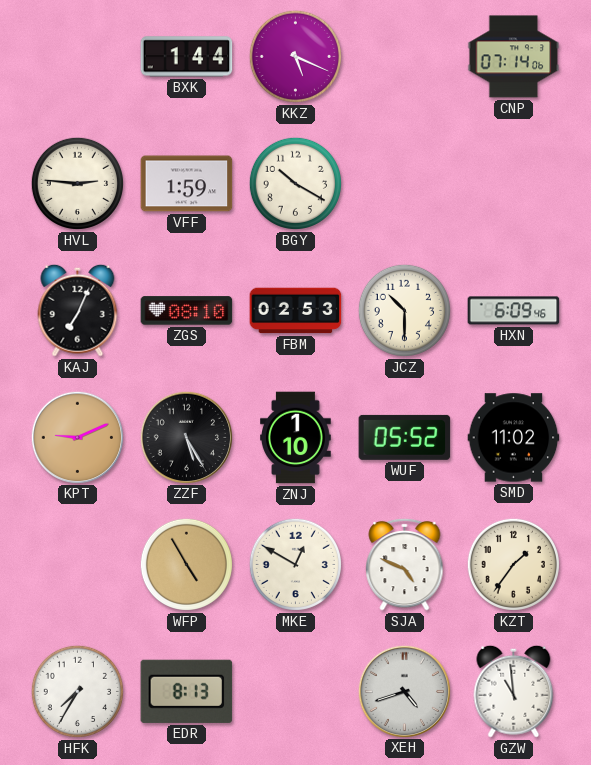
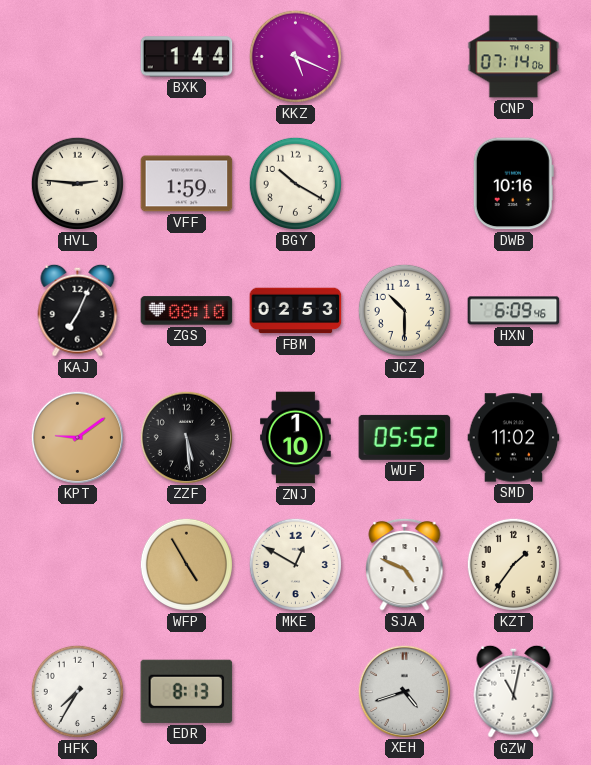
DWB: none -> 10:16 (513, 184)
KPT: 9:11 -> 9:09 (77, 437)
ZZF: 5:25 -> 5:29 (186, 437)
GZW: 10:59 -> 11:02 (514, 691)
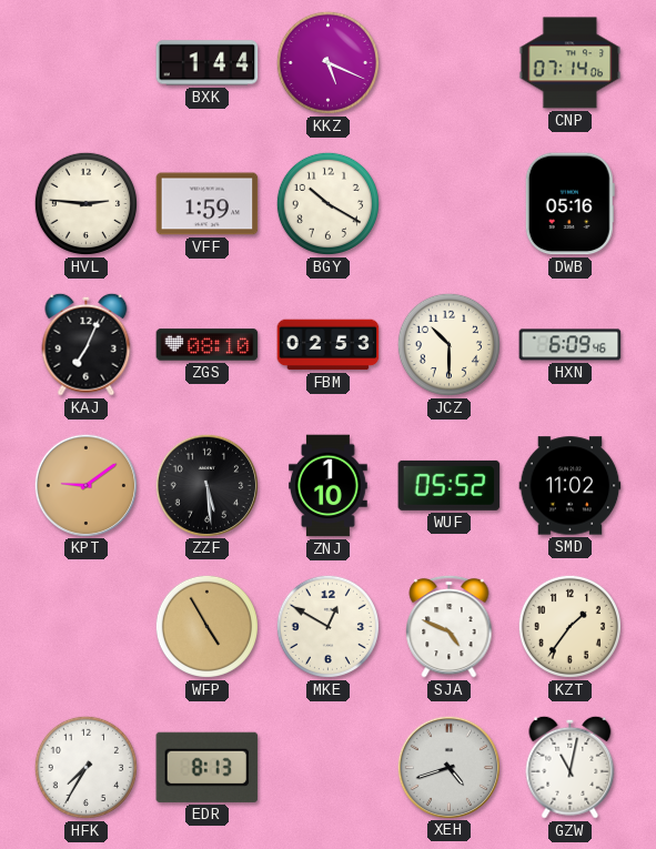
DWB: 10:16 -> 05:16 (569, 204)
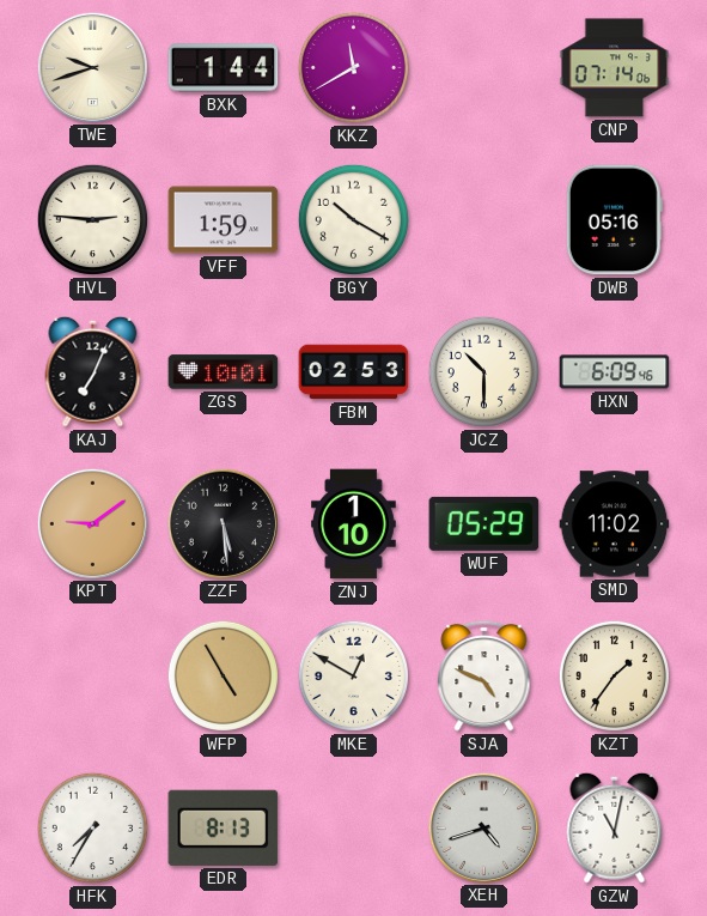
TWE: none -> 9:42 (92, 67)
KKZ: 5:19 -> 11:40 (353, 67)
ZGS: 08:10 -> 10:01 (224, 372)
WUF: 05:52 -> 05:29 (484, 523)
